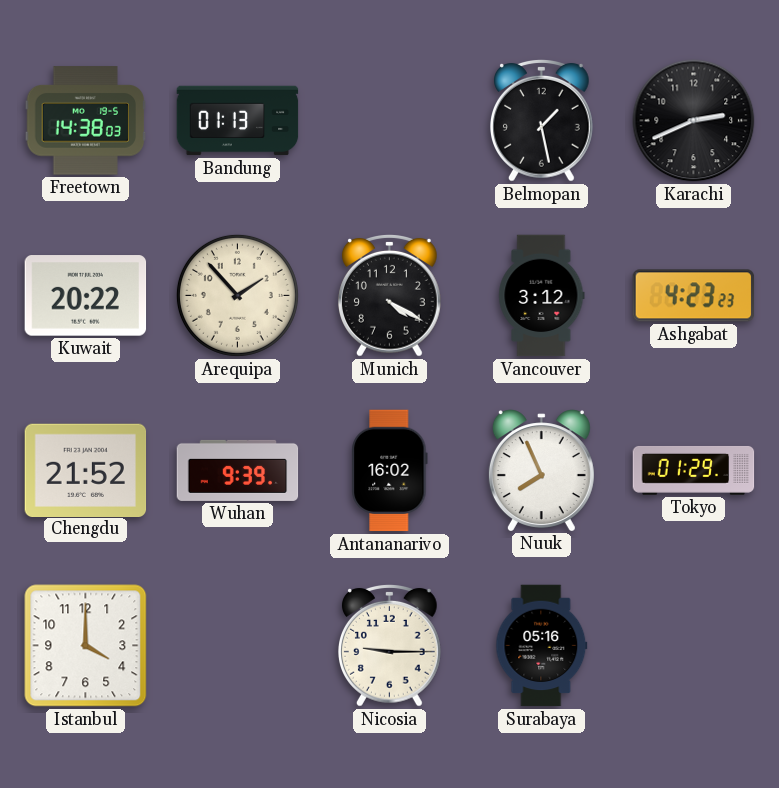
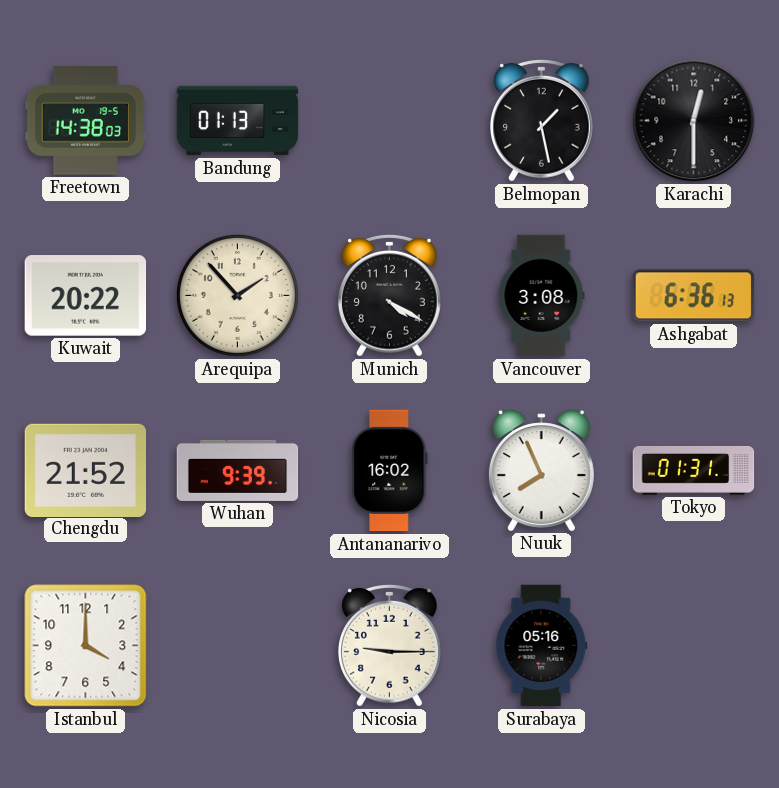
Karachi: 2:41 -> 12:30 (694, 121)
Vancouver: 3:12 -> 3:08 (542, 296)
Ashgabat: 4:23 -> 6:36 (694, 296)
Tokyo: 01:29 -> 01:31 (694, 470)
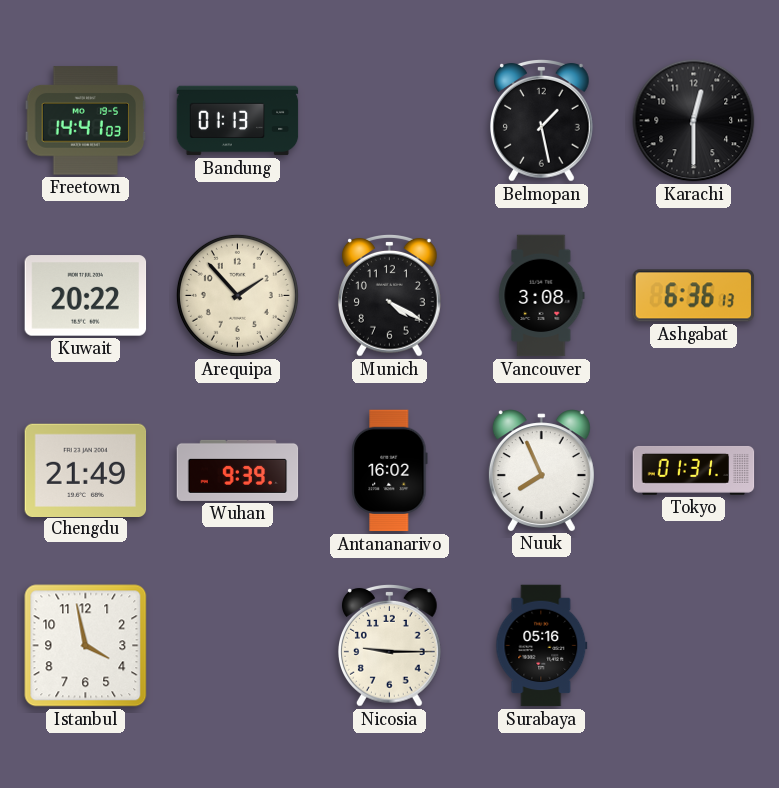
Freetown: 14:38 -> 14:41 (86, 121)
Chengdu: 21:52 -> 21:49 (86, 470)
Istanbul: 4:00 -> 3:58 (86, 646)
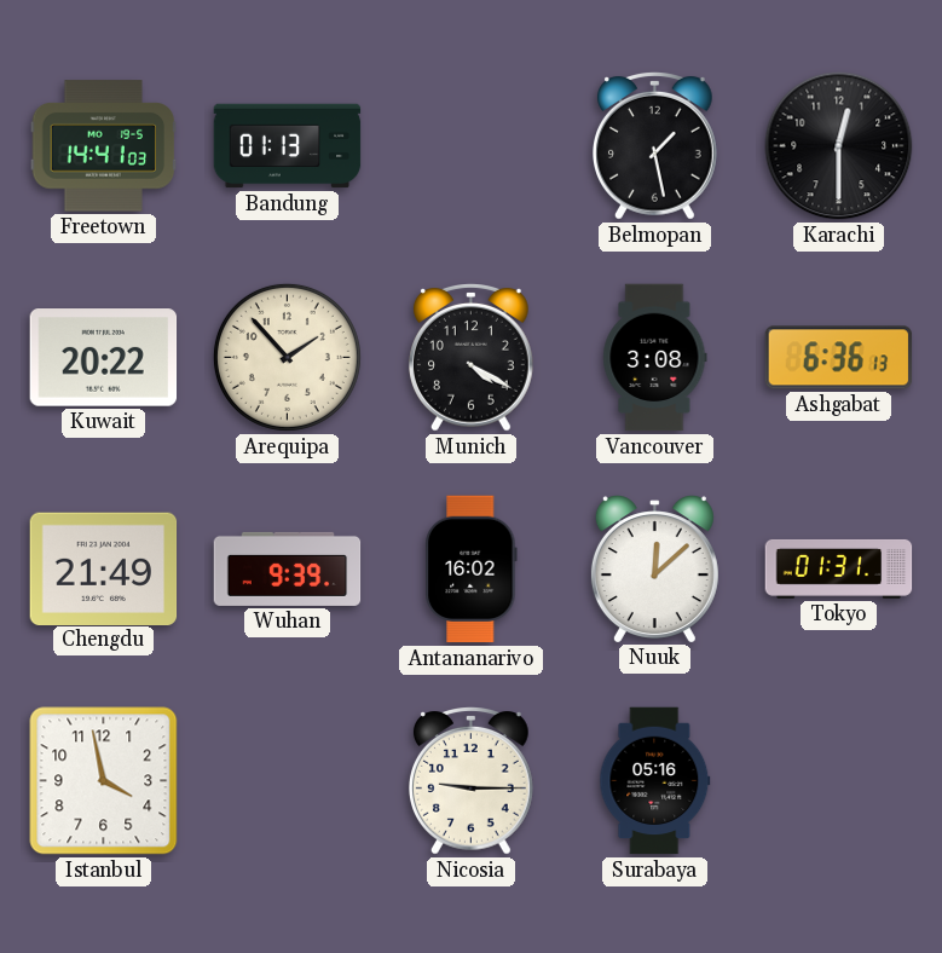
Nuuk: 7:56 -> 12:08 (654, 568)
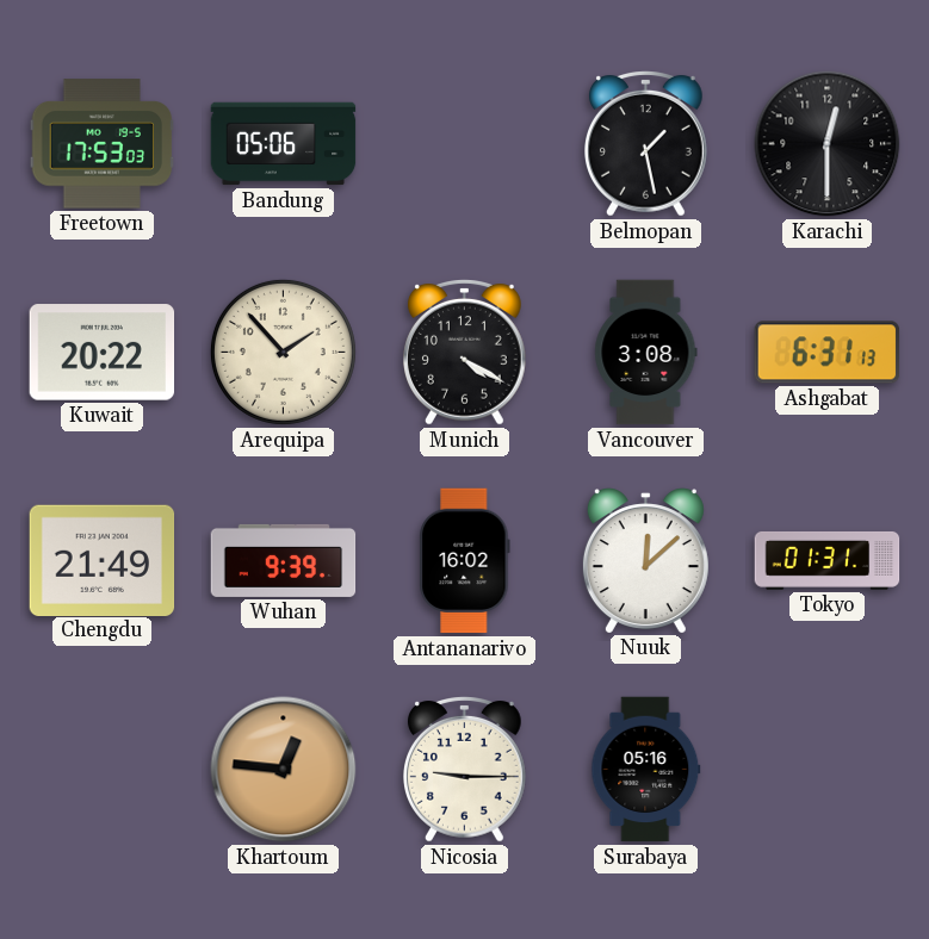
Freetown: 14:41 -> 17:53 (103, 144)
Bandung: 01:13 -> 05:06 (284, 144)
Ashgabat: 6:36 -> 6:31 (828, 353)
Istanbul: 3:58 -> none (104, 781)
Khartoum: none -> 12:46 (284, 770)
